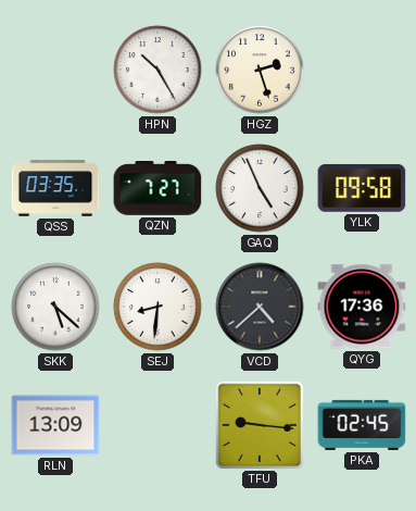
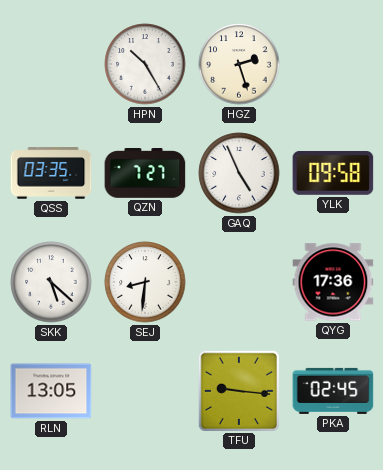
VCD: 4:38 -> none (260, 307)
RLN: 13:09 -> 13:05 (51, 391)
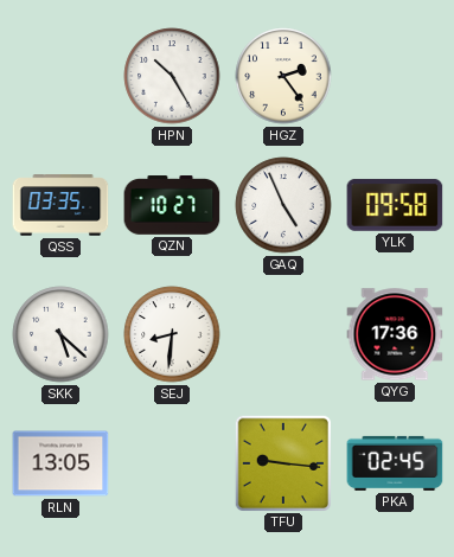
HGZ: 2:27 -> 2:24 (283, 76)
QZN: 7:27 -> 10:27 (172, 206)
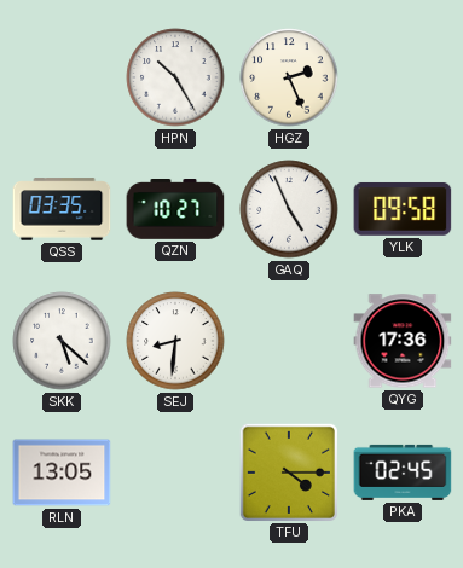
HGZ: 2:24 -> 2:26 (289, 77)
TFU: 9:16 -> 4:15 (288, 471)
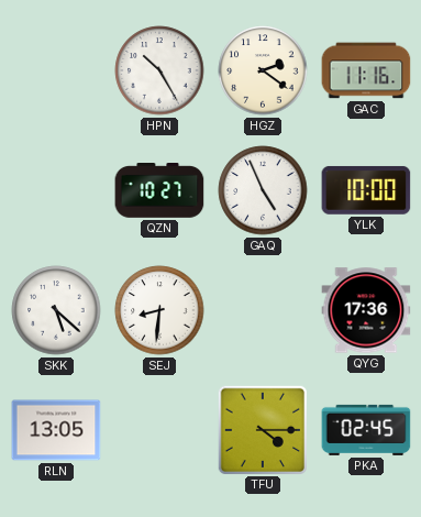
HGZ: 2:26 -> 2:21 (263, 70)
GAC: none -> 11:16 (366, 70)
QSS: 03:35 -> none (62, 209)
YLK: 09:58 -> 10:00 (366, 190)
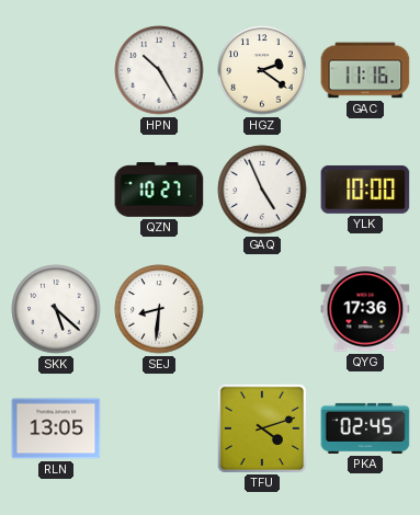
TFU: 4:15 -> 4:12 (261, 427)
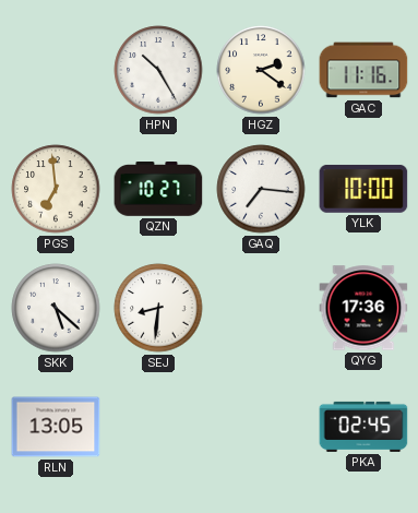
PGS: none -> 6:59 (56, 189)
GAQ: 4:56 -> 7:16 (261, 189)
TFU: 4:12 -> none (261, 427)
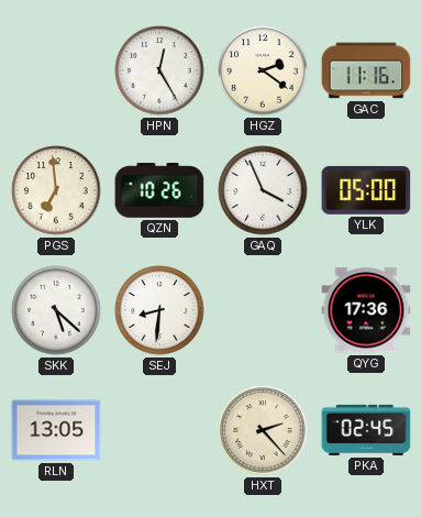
HPN: 10:25 -> 12:25 (159, 70)
QZN: 10:27 -> 10:26 (159, 191)
GAQ: 7:16 -> 3:56 (263, 190)
YLK: 10:00 -> 05:00 (366, 190)
HXT: none -> 2:23 (263, 430)
